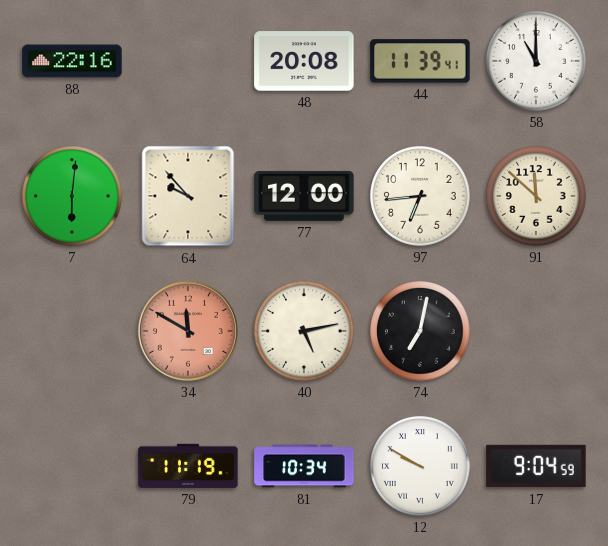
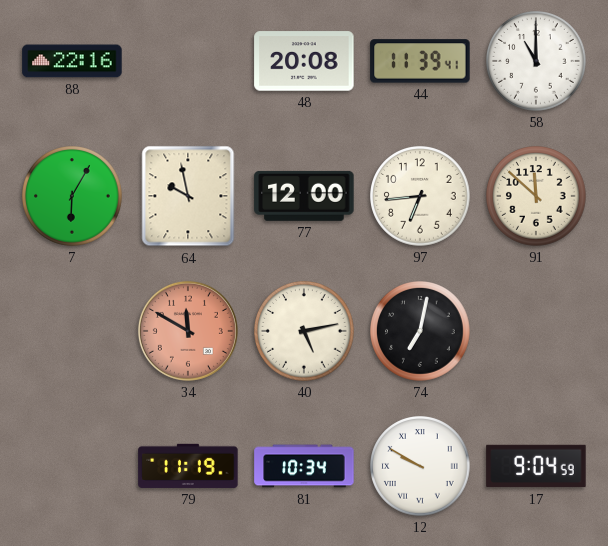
7: 6:01 -> 6:05 (73, 197)
64: 9:53 -> 9:58 (188, 196)
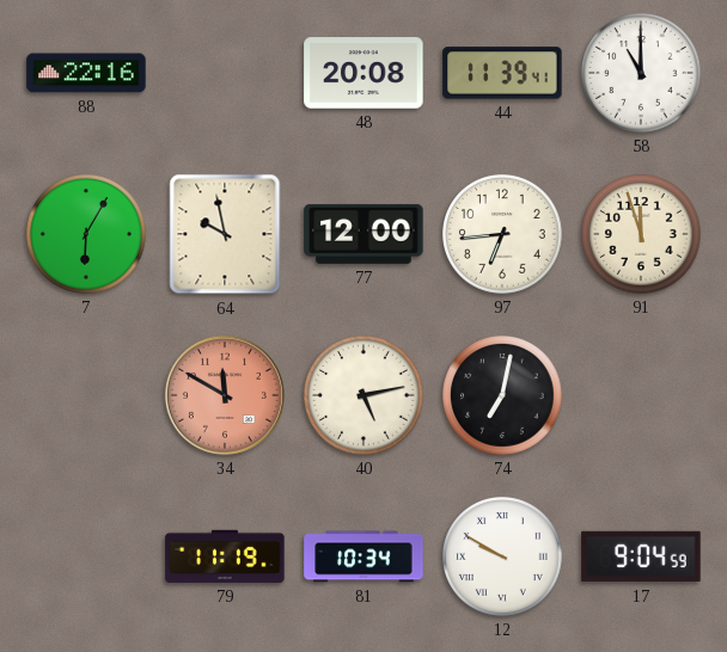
91: 11:52 -> 11:57 (642, 235)
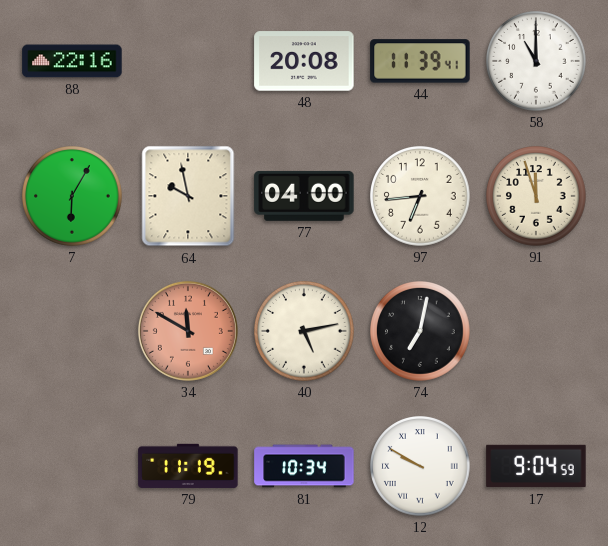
77: 12:00 -> 04:00 (304, 196)
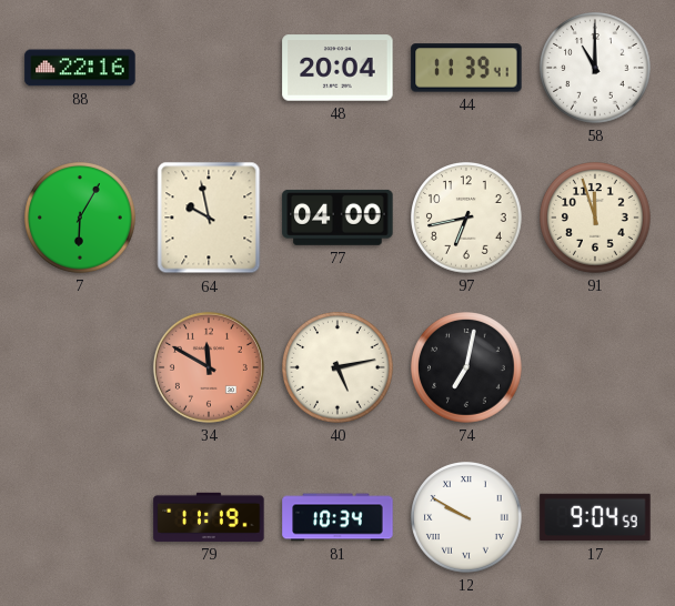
48: 20:08 -> 20:04 (337, 68)
97: 6:44 -> 6:43 (467, 219)
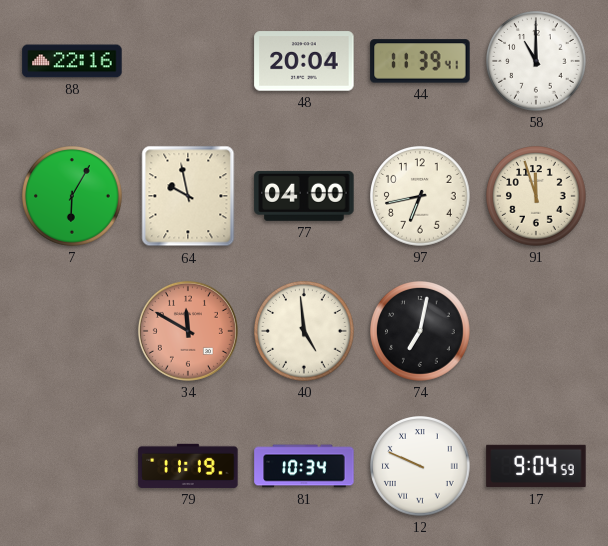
40: 5:13 -> 4:59 (305, 332)
12: 9:50 -> 9:49 (421, 467)
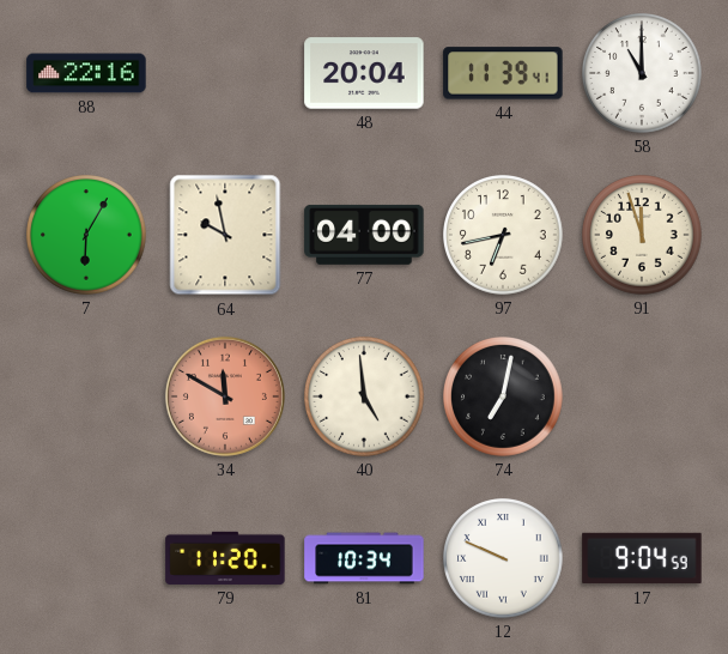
79: 11:19 -> 11:20 (225, 558)
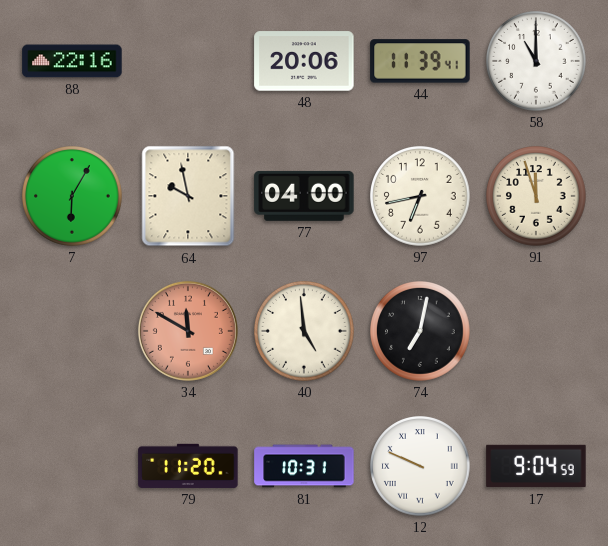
48: 20:04 -> 20:06 (304, 61)
81: 10:34 -> 10:31 (304, 466)
